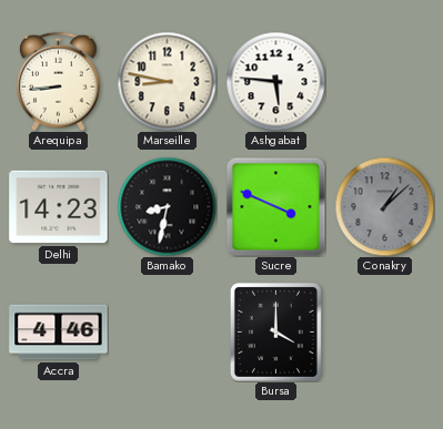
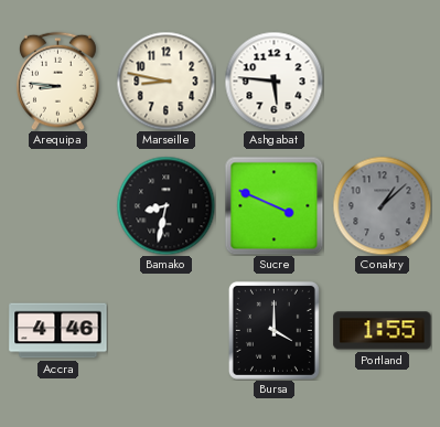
Arequipa: 8:44 -> 8:46 (58, 81)
Delhi: 14:23 -> none (59, 207)
Portland: none -> 1:55 (383, 331)
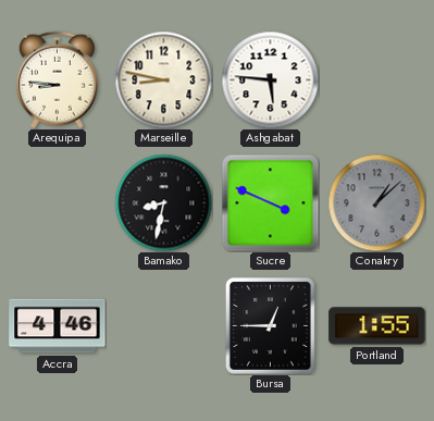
Bursa: 4:00 -> 12:45 (270, 325)
